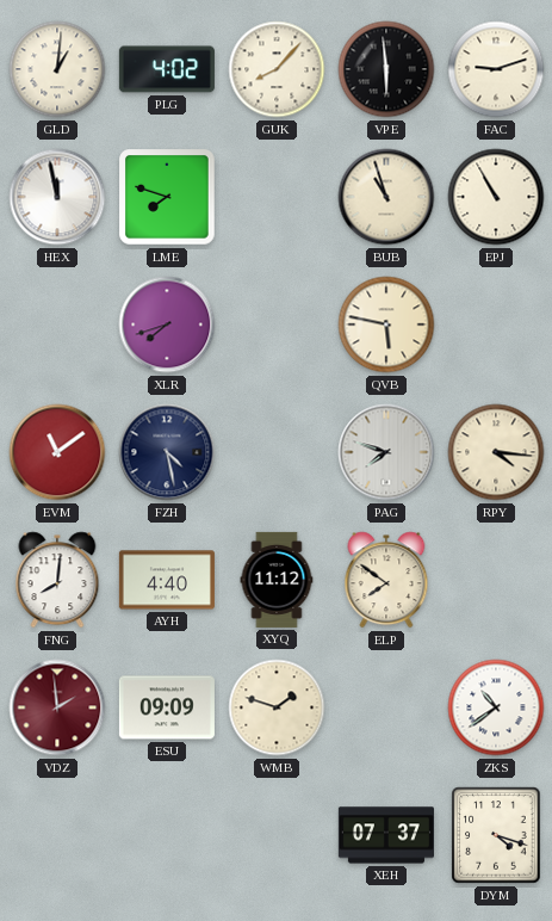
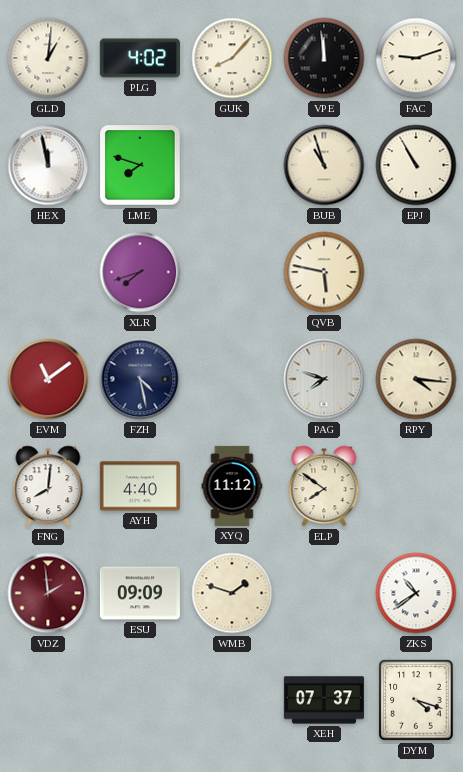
VPE: 5:59 -> 11:59 (324, 58)
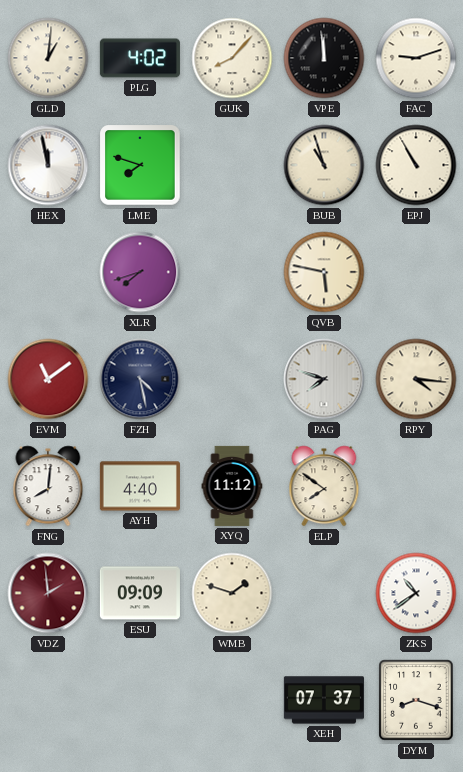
DYM: 4:18 -> 8:18 (416, 700)
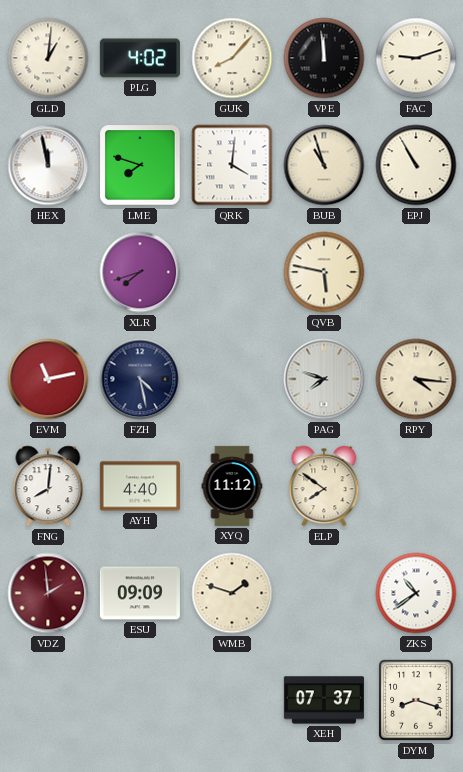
QRK: none -> 4:01 (232, 165)
EVM: 11:09 -> 11:13 (48, 379)
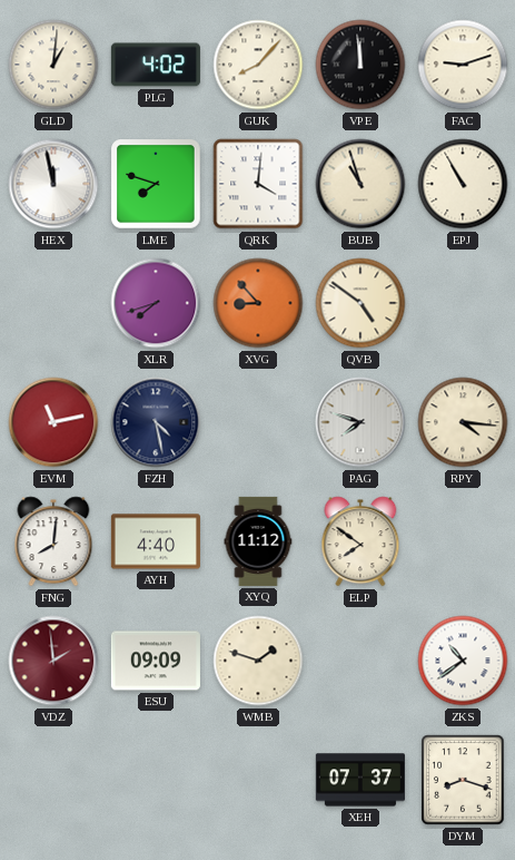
XVG: none -> 8:53 (258, 303)
QVB: 5:47 -> 4:51 (360, 303)
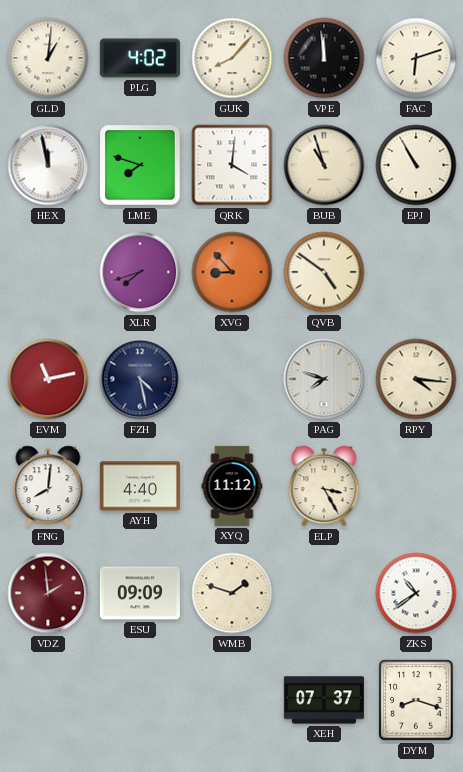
FAC: 9:12 -> 6:12 (416, 58)
ELP: 7:51 -> 3:25 (324, 486)
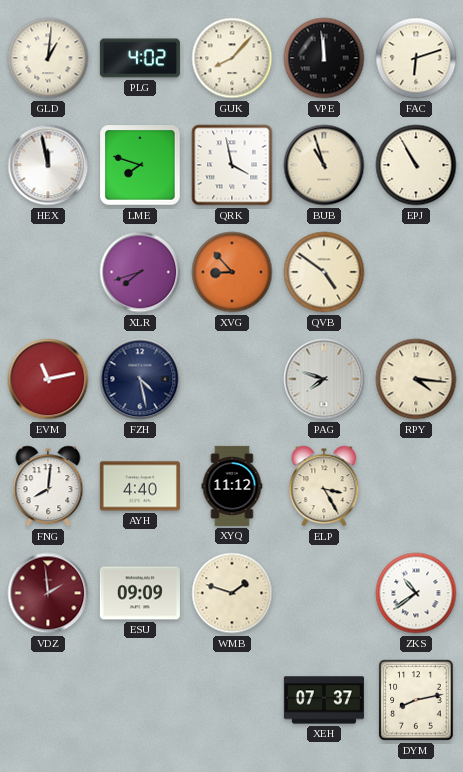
QRK: 4:01 -> 3:58 (232, 165)
DYM: 8:18 -> 8:13 (416, 700)
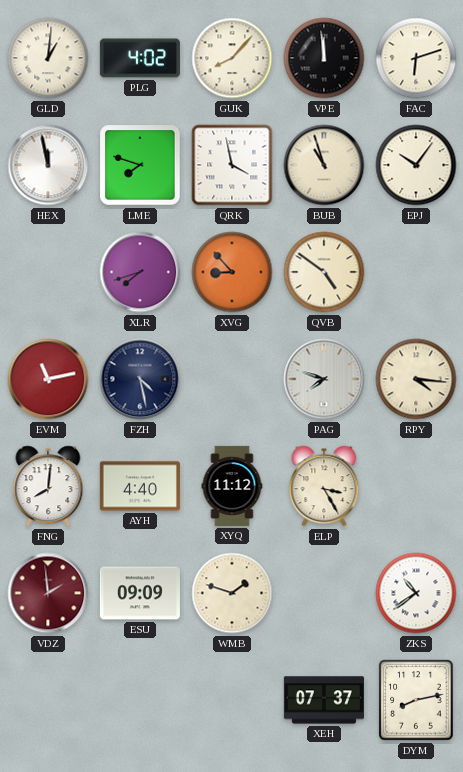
EPJ: 10:55 -> 10:06 (416, 165)
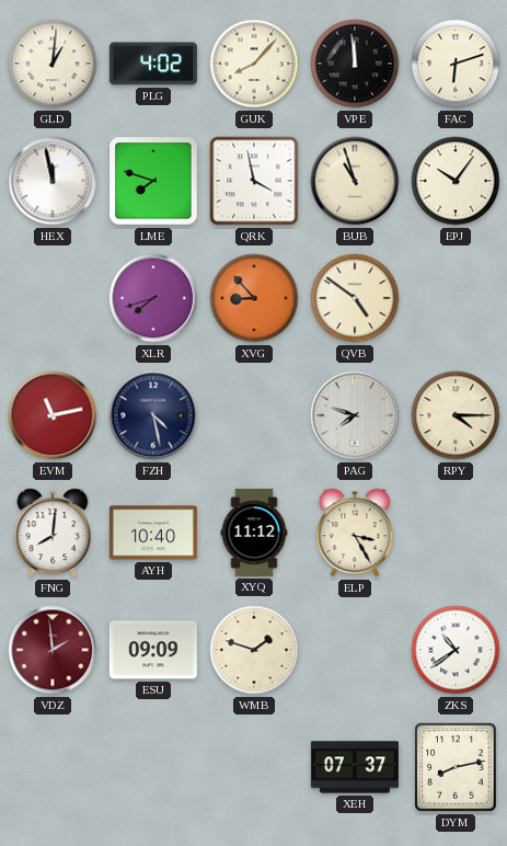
RPY: 4:16 -> 4:15 (456, 415)
AYH: 4:40 -> 10:40 (153, 533)
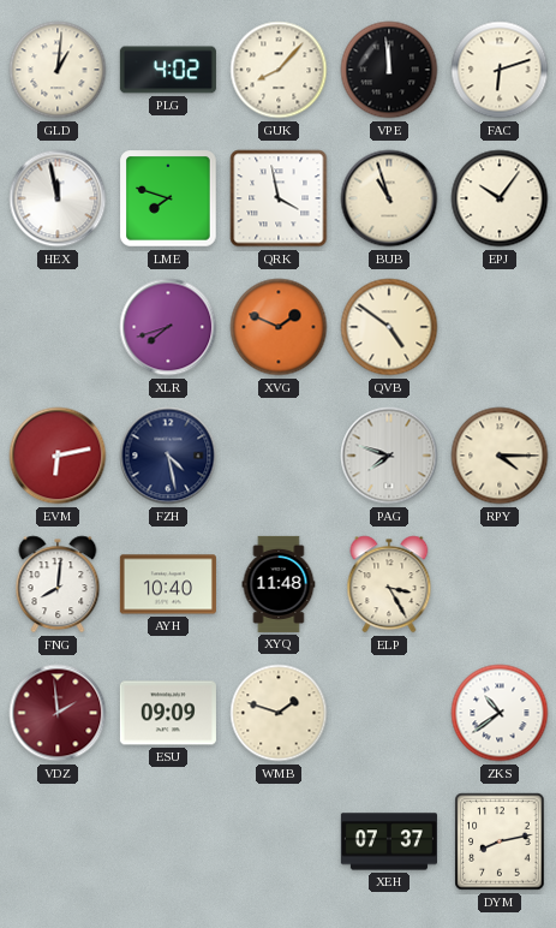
XVG: 8:53 -> 1:49 (279, 327)
EVM: 11:13 -> 6:13 (58, 456)
XYQ: 11:12 -> 11:48 (279, 584)
